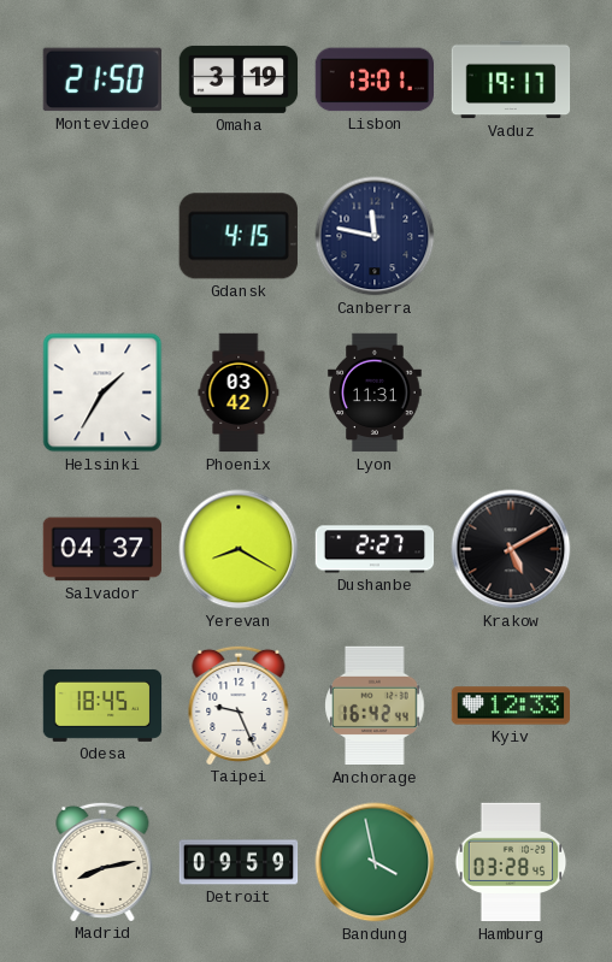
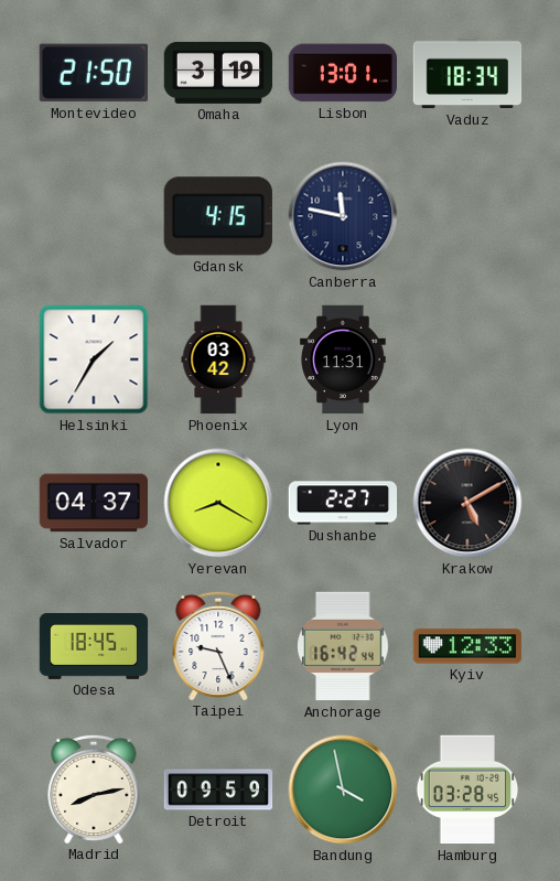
Vaduz: 19:17 -> 18:34 (467, 73)
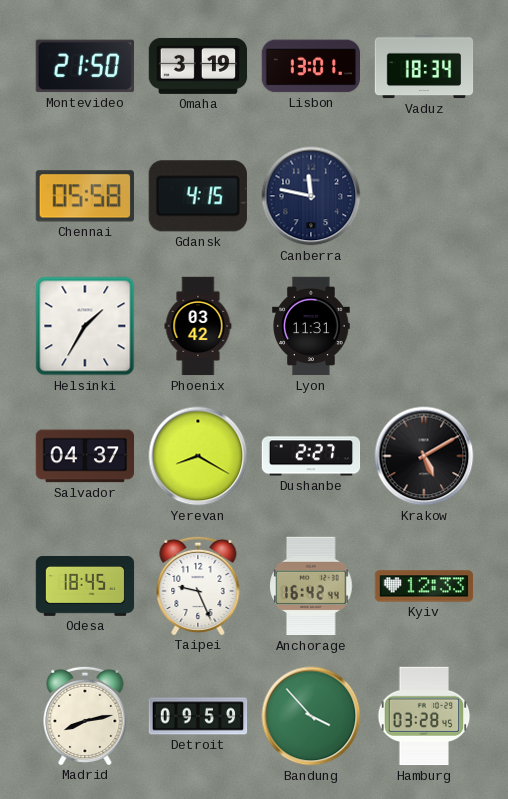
Chennai: none -> 05:58 (85, 196)
Bandung: 3:58 -> 3:53 (311, 716)
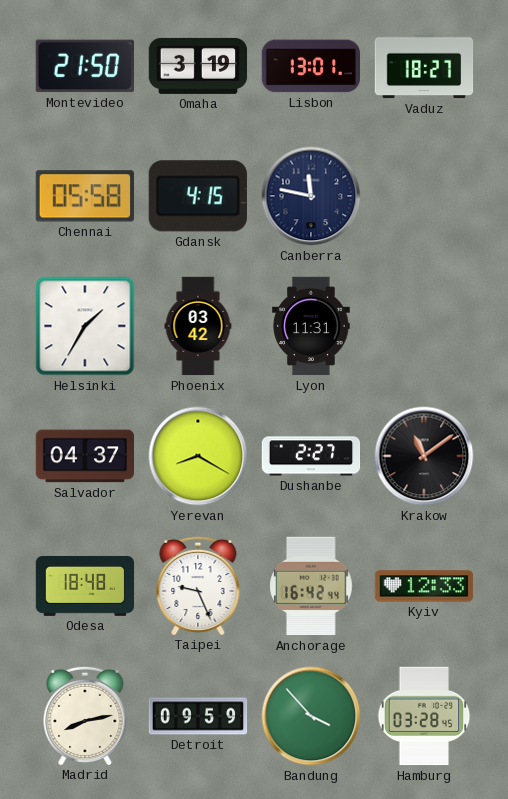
Vaduz: 18:34 -> 18:27 (424, 66)
Krakow: 5:10 -> 11:09 (424, 456)
Odesa: 18:45 -> 18:48 (85, 586)
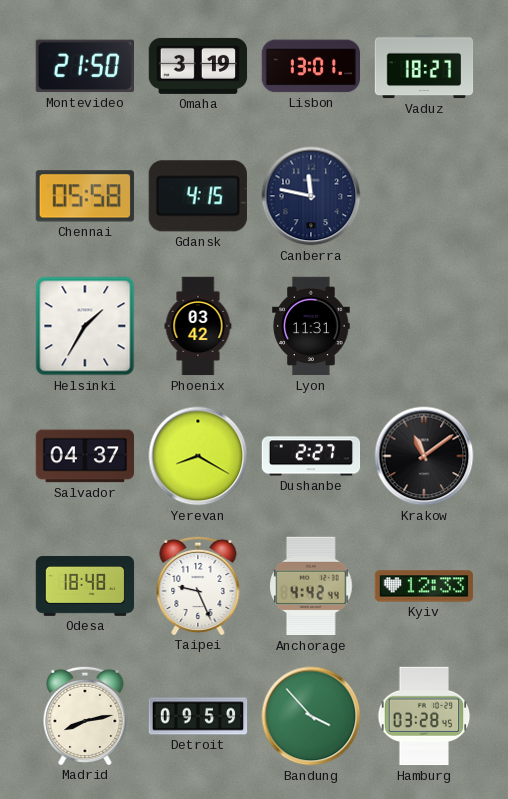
Anchorage: 16:42 -> 4:42 (311, 586)
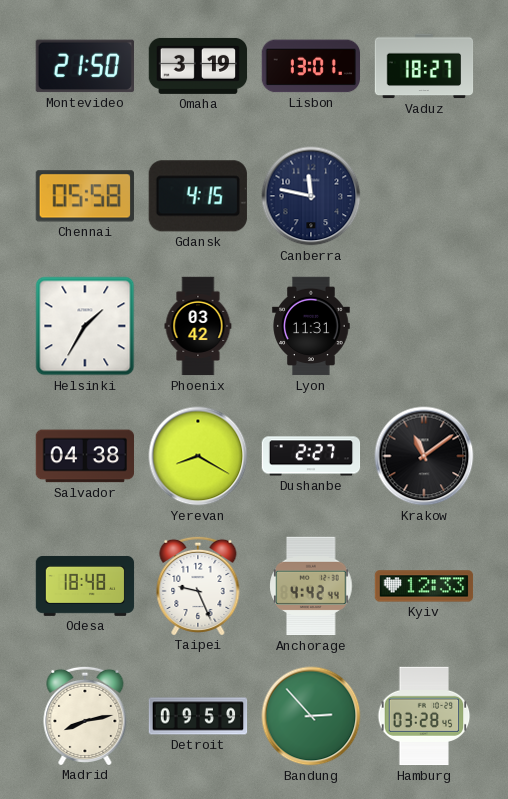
Salvador: 04:37 -> 04:38 (84, 456)
Bandung: 3:53 -> 2:53 (311, 716)
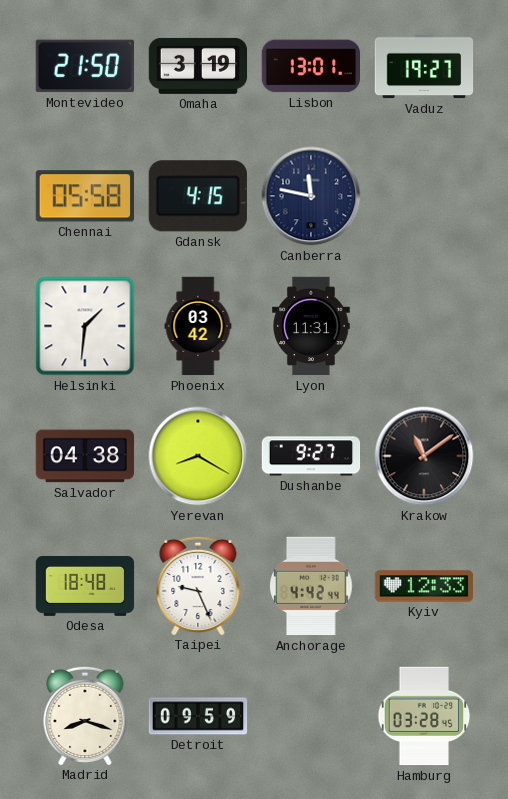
Vaduz: 18:27 -> 19:27 (424, 66)
Helsinki: 1:35 -> 1:31 (85, 326)
Dushanbe: 2:27 -> 9:27 (311, 456)
Madrid: 8:13 -> 8:18 (85, 715)
Bandung: 2:53 -> none (311, 716)
